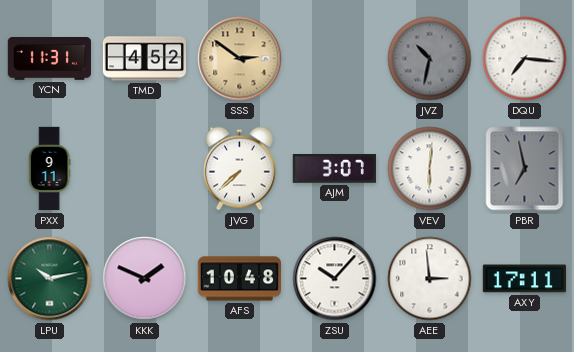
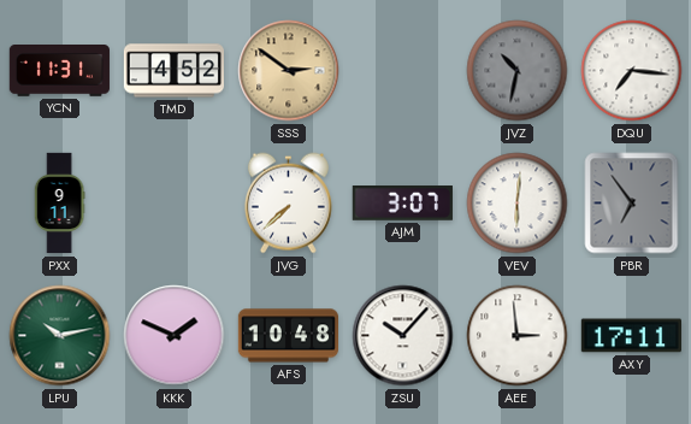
PBR: 6:58 -> 6:54 (632, 204)
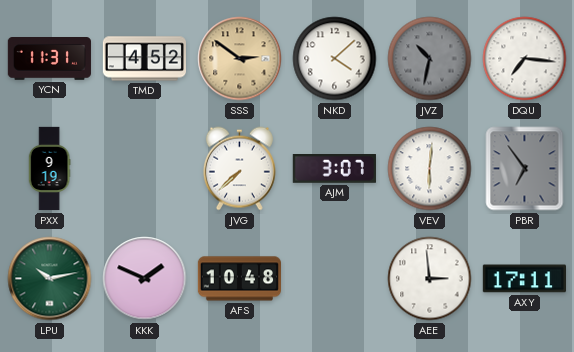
NKD: none -> 4:08 (335, 59)
PXX: 9:11 -> 9:19 (49, 169)
ZSU: 10:07 -> none (403, 336)
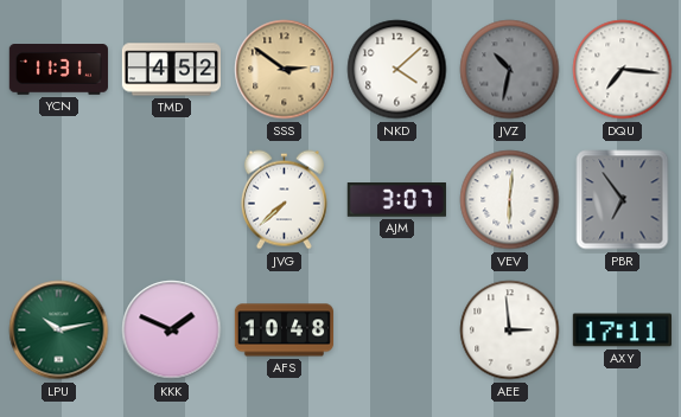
PXX: 9:19 -> none (49, 169)
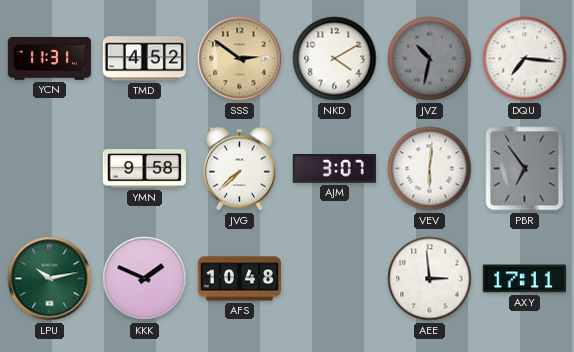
NKD: 4:08 -> 4:10 (335, 59)
YMN: none -> 9:58 (144, 169)
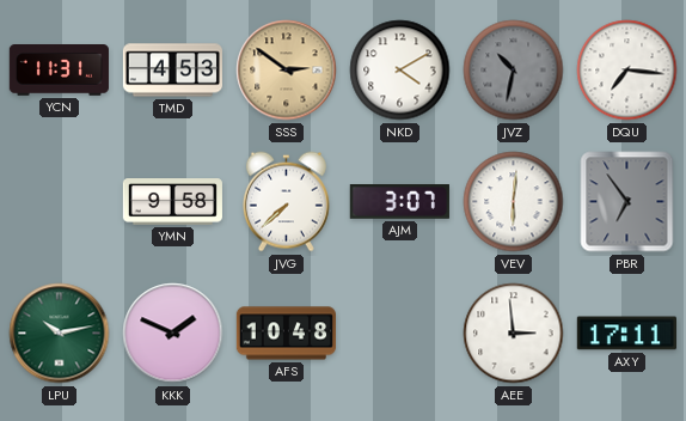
TMD: 4:52 -> 4:53 (172, 71)
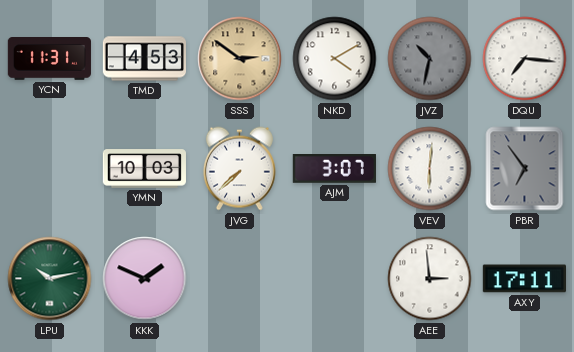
YMN: 9:58 -> 10:03 (144, 169)
AFS: 10:48 -> none (286, 334)
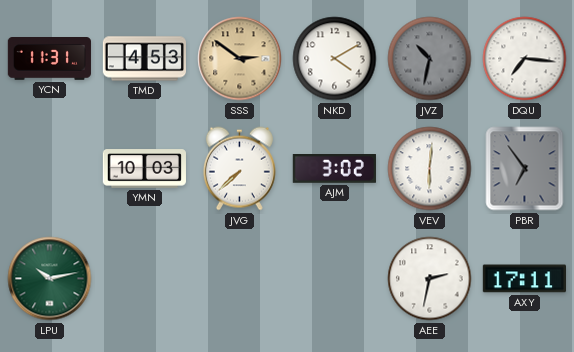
AJM: 3:07 -> 3:02 (334, 169)
KKK: 1:49 -> none (145, 279)
AEE: 2:59 -> 2:32 (430, 279)
